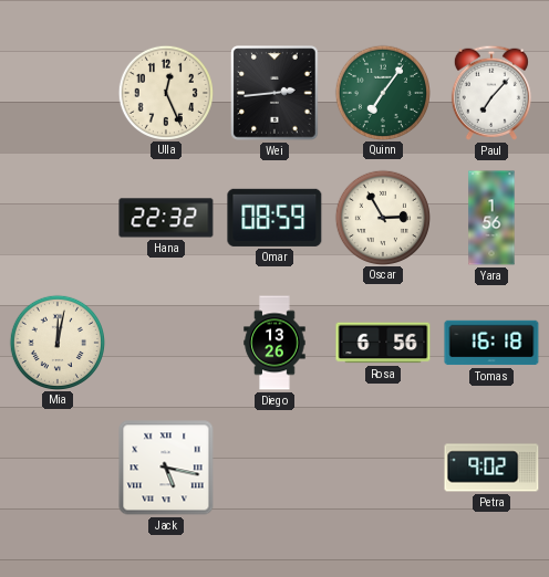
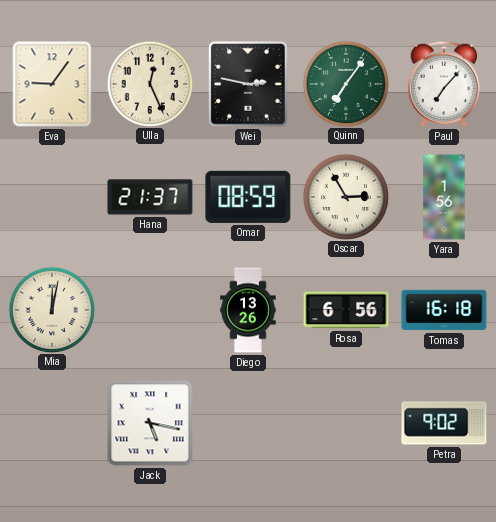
Eva: none -> 9:06 (52, 84)
Wei: 2:44 -> 2:47 (248, 84)
Hana: 22:32 -> 21:37 (150, 197)
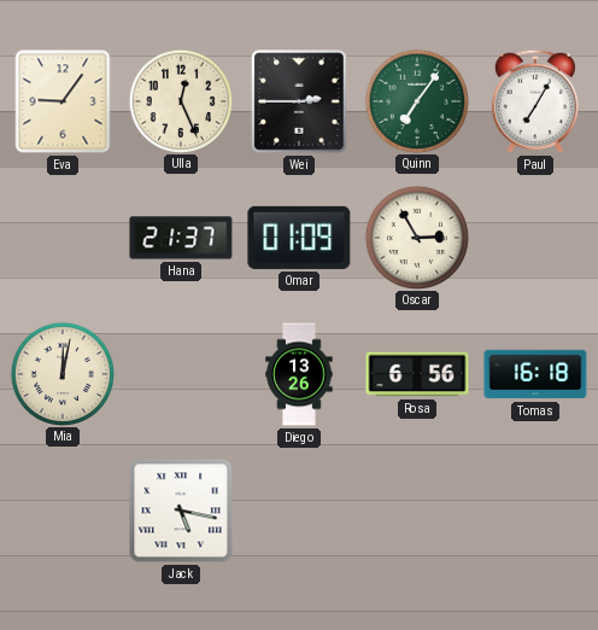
Wei: 2:47 -> 2:45 (299, 101)
Paul: 7:07 -> 7:05 (535, 101)
Omar: 08:59 -> 01:09 (299, 238)
Yara: 1:56 -> none (444, 197)
Petra: 9:02 -> none (444, 423)
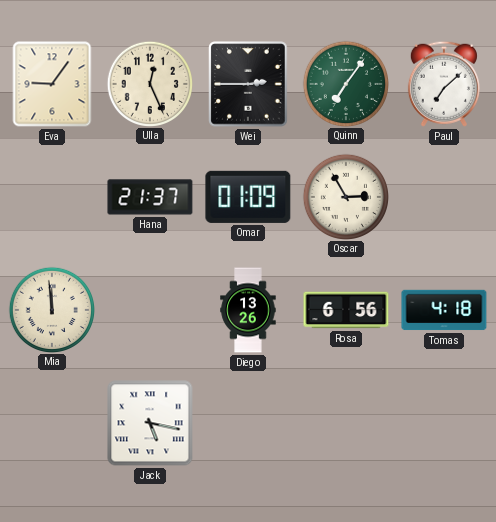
Paul: 7:05 -> 7:08 (444, 84)
Mia: 12:02 -> 11:59 (51, 309)
Tomas: 16:18 -> 4:18 (444, 310)
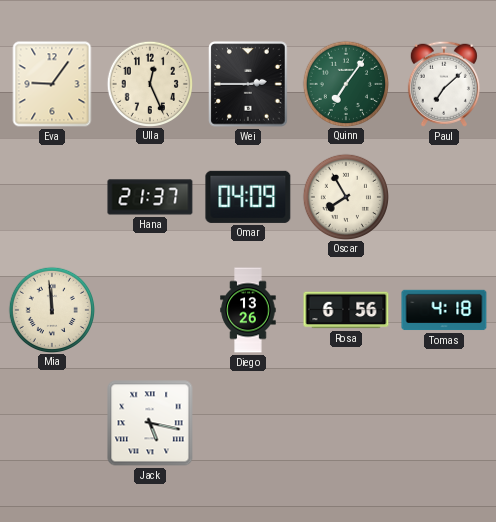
Omar: 01:09 -> 04:09 (248, 197)
Oscar: 2:55 -> 7:55 (345, 196)
